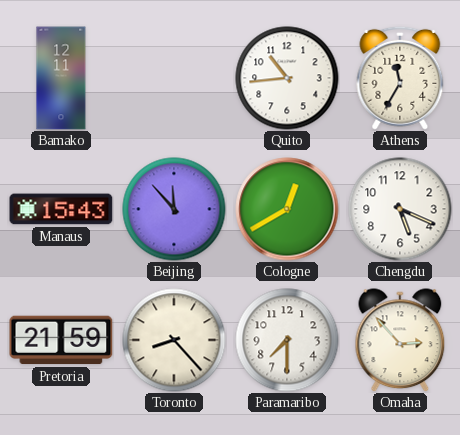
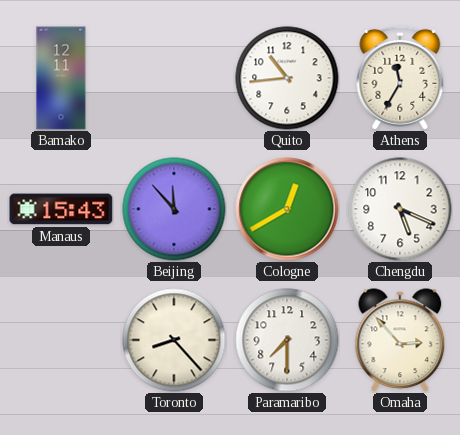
Pretoria: 21:59 -> none (61, 340)
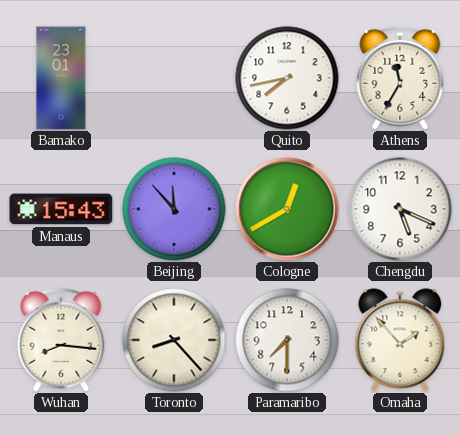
Bamako: 12:11 -> 23:01 (61, 78)
Quito: 10:44 -> 7:43 (287, 78)
Wuhan: none -> 8:16 (61, 340)
Omaha: 2:53 -> 1:53 (400, 340)
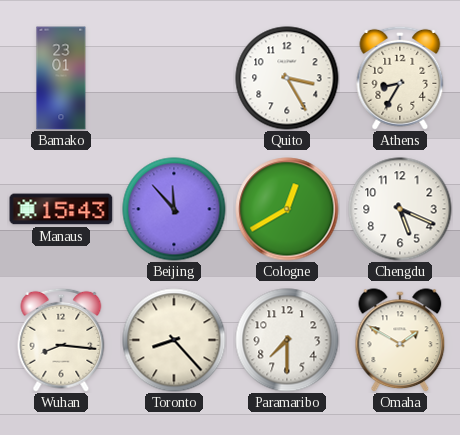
Quito: 7:43 -> 3:25 (287, 78)
Athens: 11:35 -> 8:35 (400, 78)
Omaha: 1:53 -> 1:50 (400, 340)
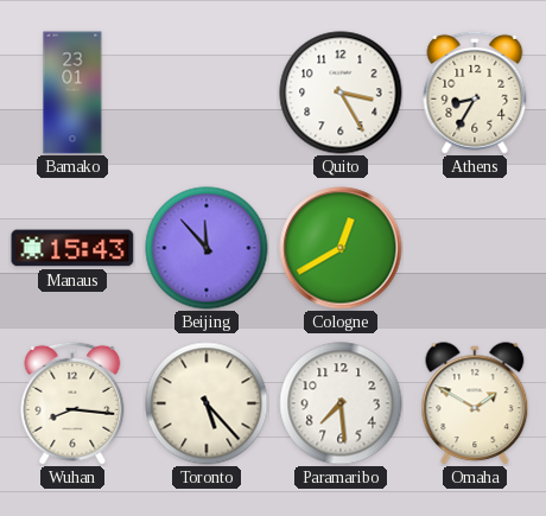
Chengdu: 5:19 -> none (400, 209)
Toronto: 8:23 -> 5:23 (207, 403)
Paramaribo: 7:30 -> 7:29 (341, 403)
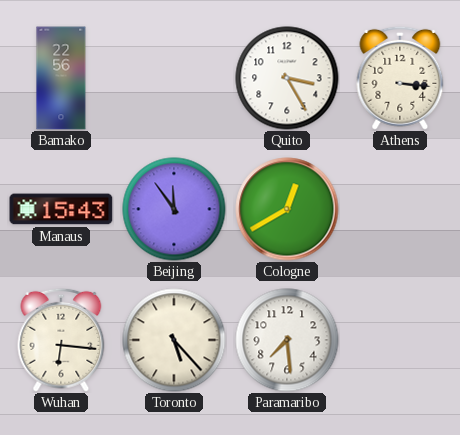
Bamako: 23:01 -> 22:56 (61, 78)
Athens: 8:35 -> 3:16 (400, 78)
Beijing: 11:53 -> 11:54 (174, 209)
Wuhan: 8:16 -> 6:16 (61, 340)
Omaha: 1:50 -> none (475, 403)
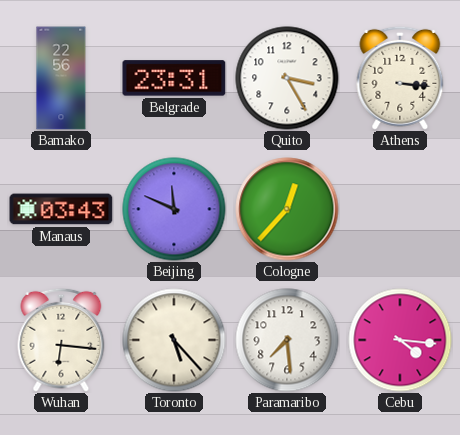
Belgrade: none -> 23:31 (174, 78)
Manaus: 15:43 -> 03:43 (61, 209)
Beijing: 11:54 -> 11:49 (174, 209)
Cologne: 12:40 -> 12:37 (287, 209)
Cebu: none -> 4:16 (400, 340)
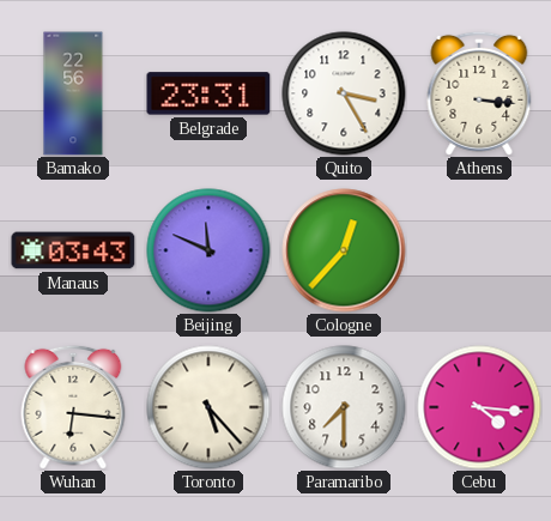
Paramaribo: 7:29 -> 7:30 (344, 407)
